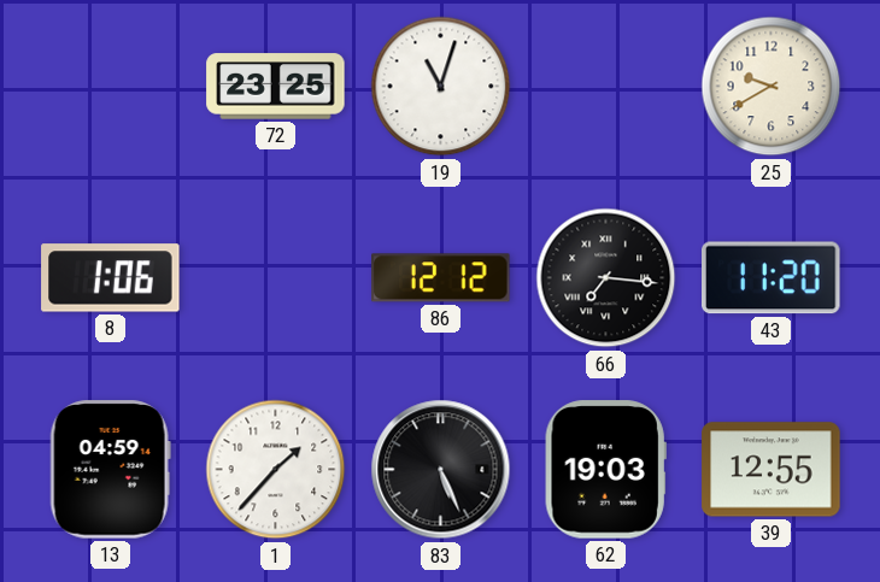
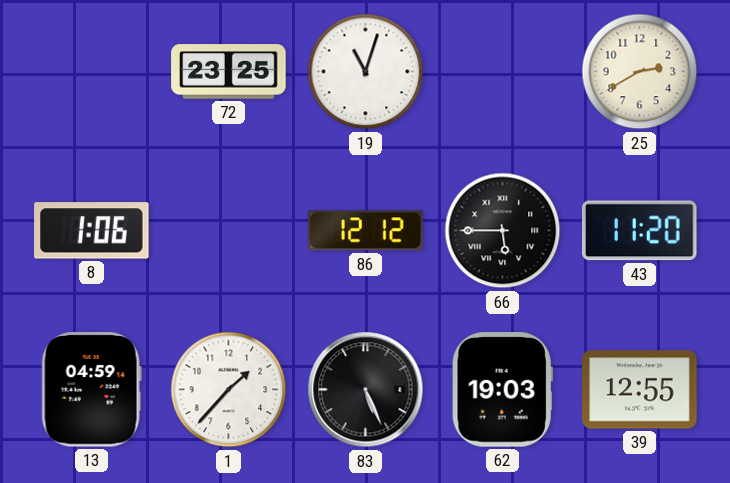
25: 9:40 -> 2:40 (640, 72)
66: 7:16 -> 5:45 (503, 231)
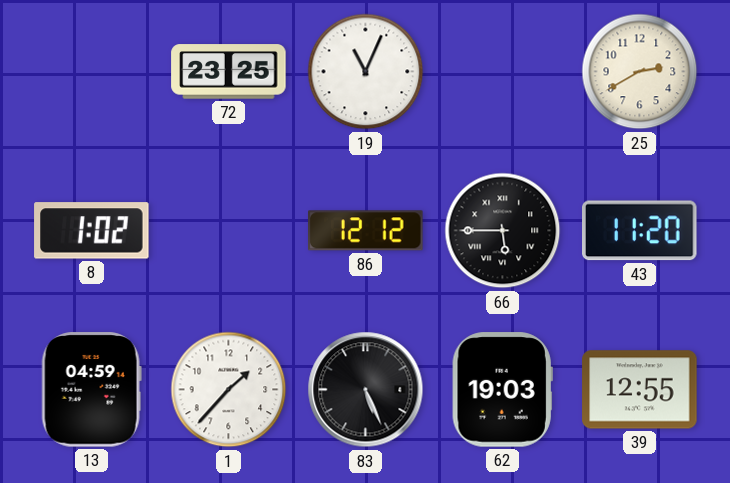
19: 11:03 -> 11:04 (366, 72)
8: 1:06 -> 1:02 (92, 231)
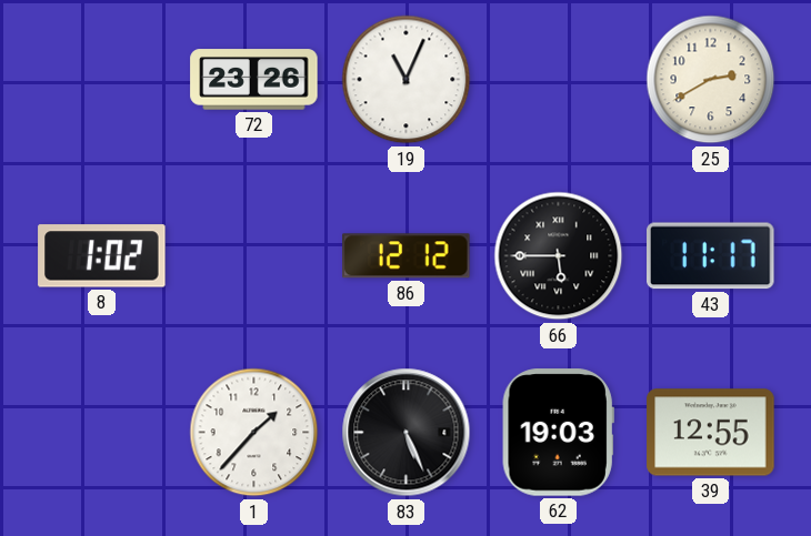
72: 23:25 -> 23:26 (254, 80)
43: 11:20 -> 11:17 (711, 256)
13: 04:59 -> none (91, 390)
